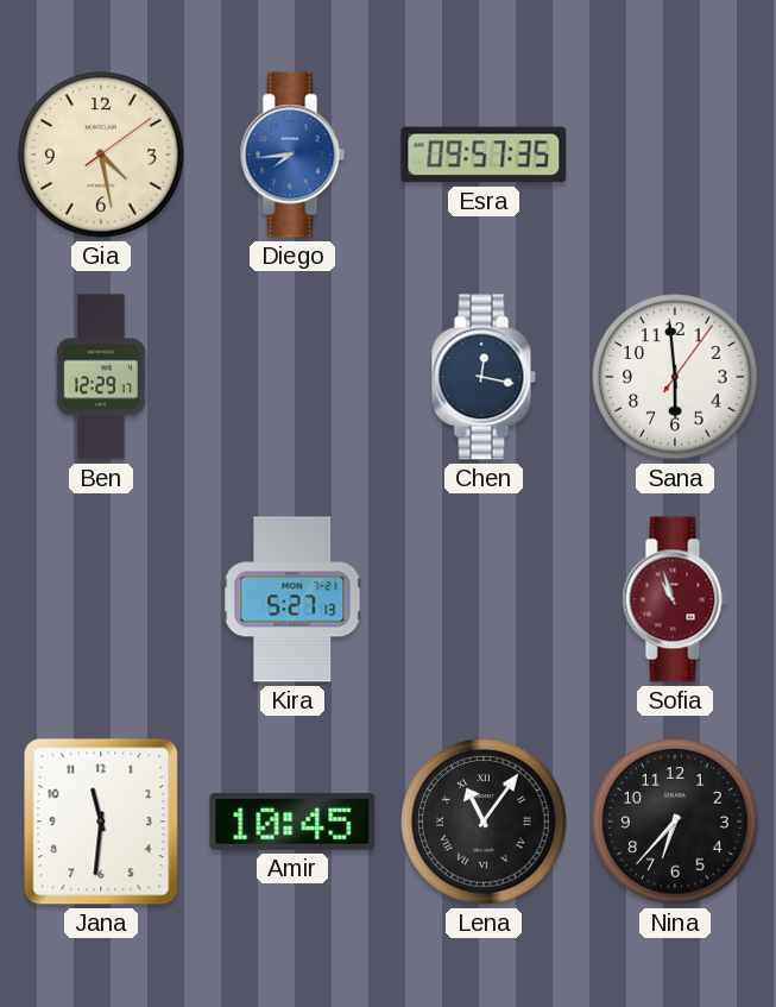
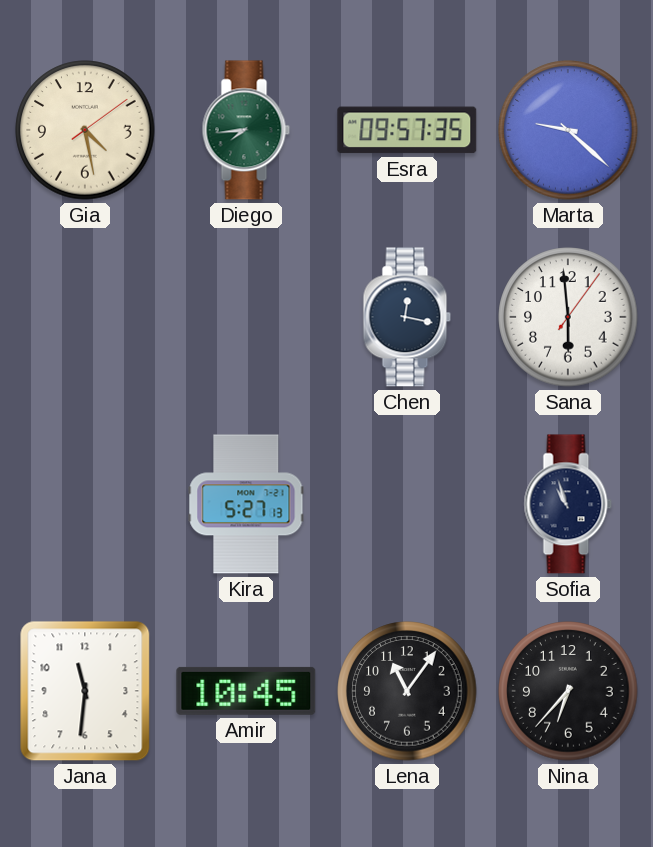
Diego dial: blue -> green (246, 130)
Marta: none -> 9:22 (568, 130)
Ben: 12:29 -> none (101, 377)
Sofia dial: burgundy -> navy (568, 504)
Lena numerals: Roman -> Arabic (407, 691)
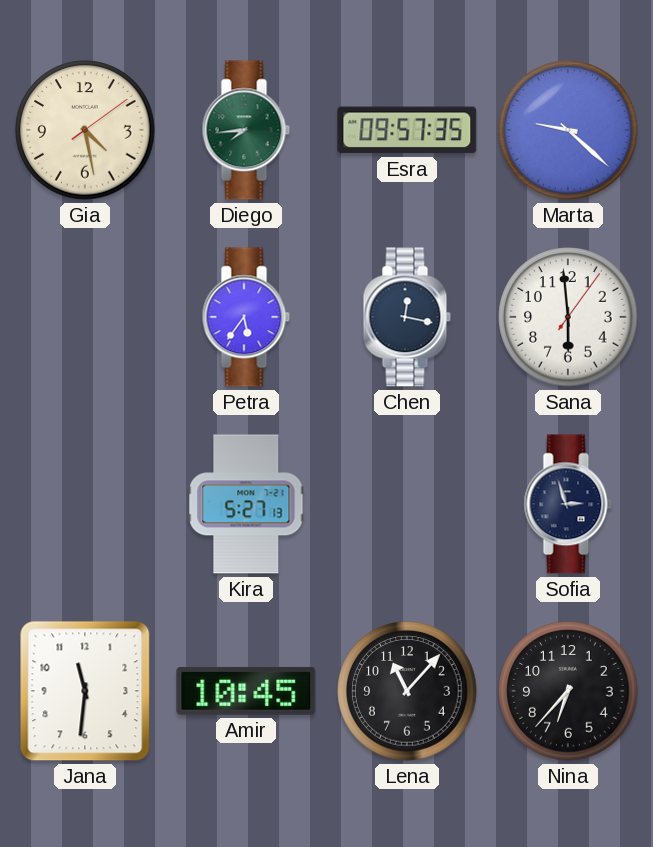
Petra: none -> 5:36 (246, 317)
Sofia: 10:57 -> 2:57 (568, 504)
Lena: 11:06 -> 11:07 (407, 691)
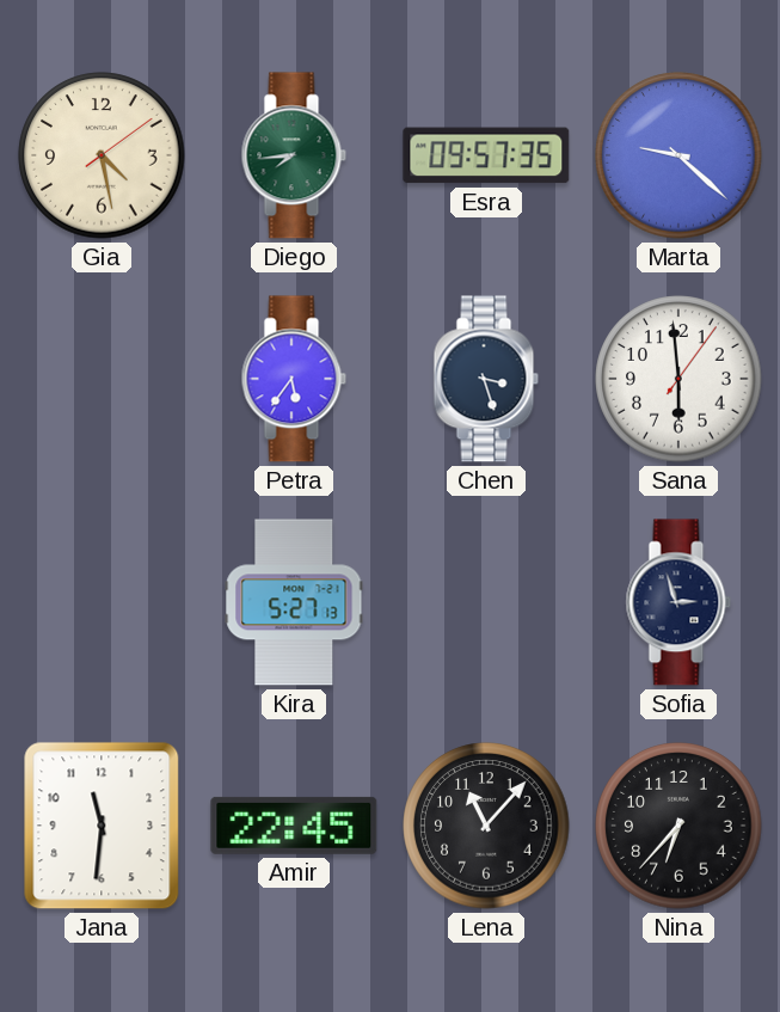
Chen: 12:17 -> 3:27 (486, 379)
Amir: 10:45 -> 22:45 (294, 826)
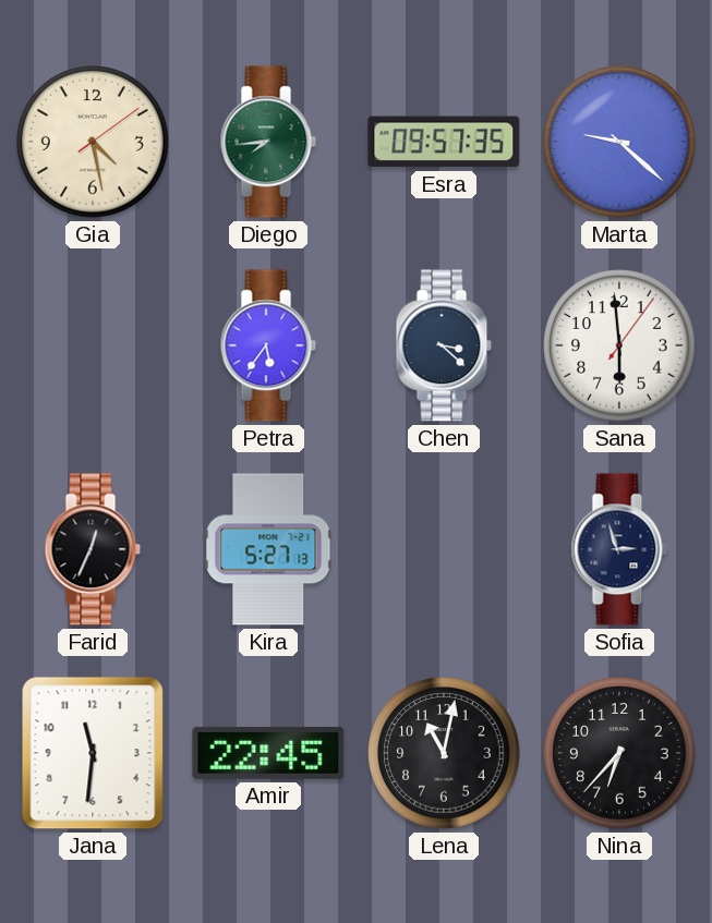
Chen: 3:27 -> 3:22 (444, 345)
Farid: none -> 12:34 (93, 549)
Lena: 11:07 -> 11:02 (444, 753)
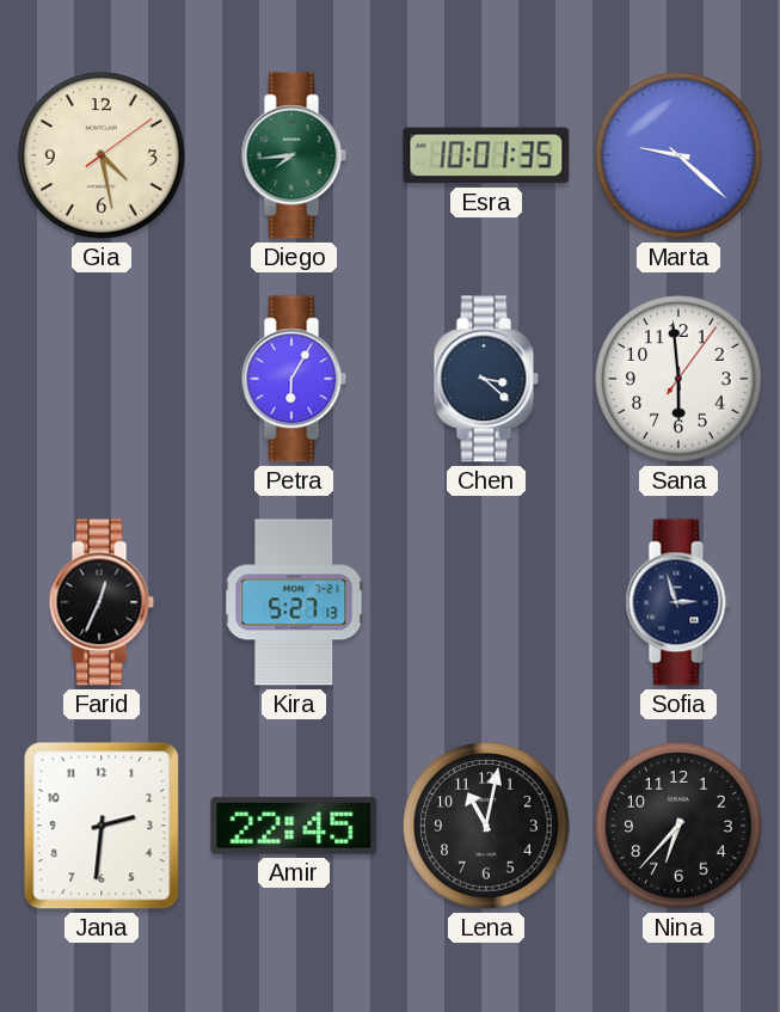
Esra: 09:57 -> 10:01 (486, 155)
Petra: 5:36 -> 6:05 (294, 379)
Jana: 11:31 -> 2:31 (102, 826)
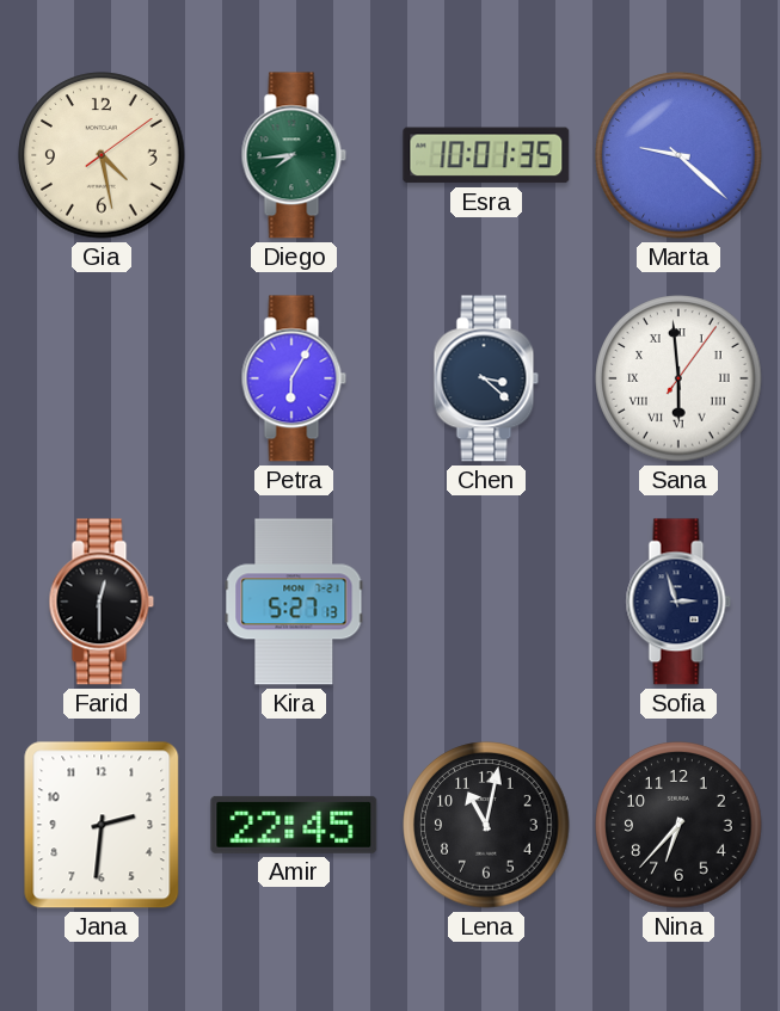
Sana numerals: Arabic -> Roman (678, 378)
Farid: 12:34 -> 12:30 (102, 602)
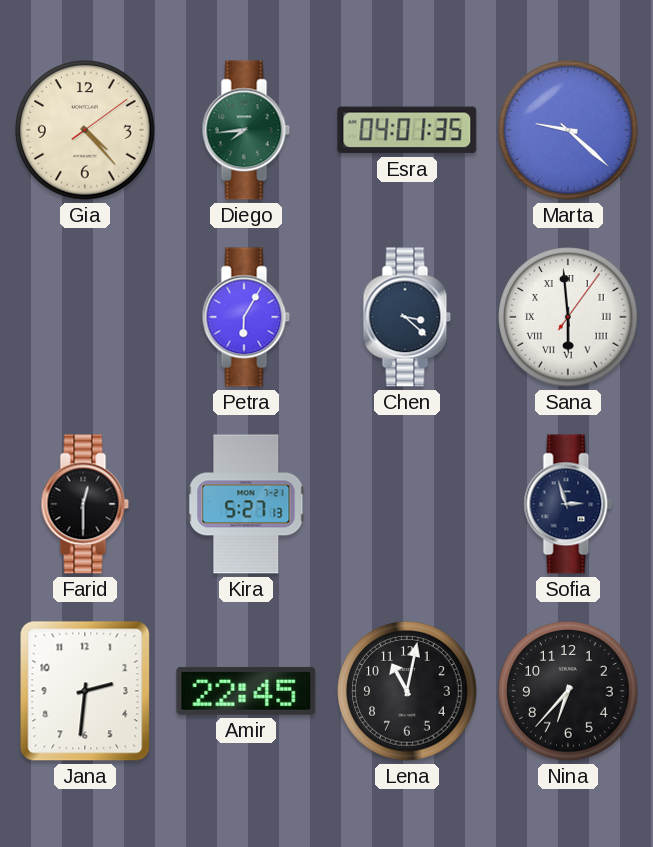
Gia: 4:28 -> 4:23 (85, 130)
Esra: 10:01 -> 04:01 (407, 130)
